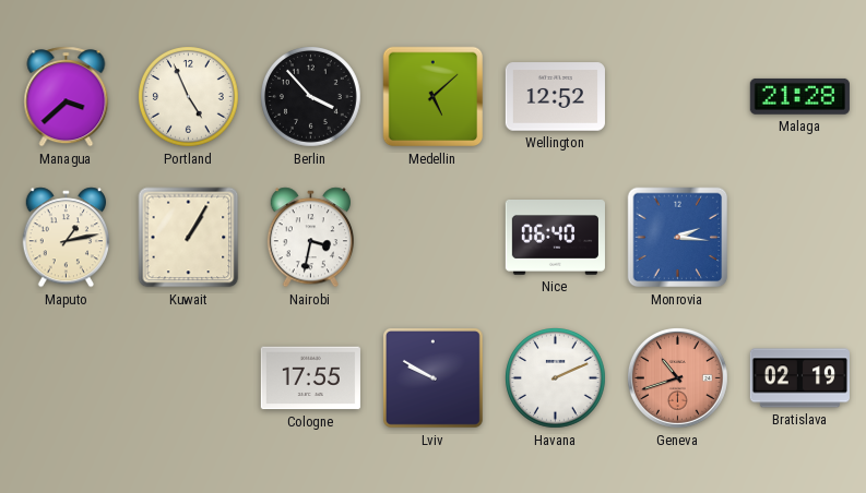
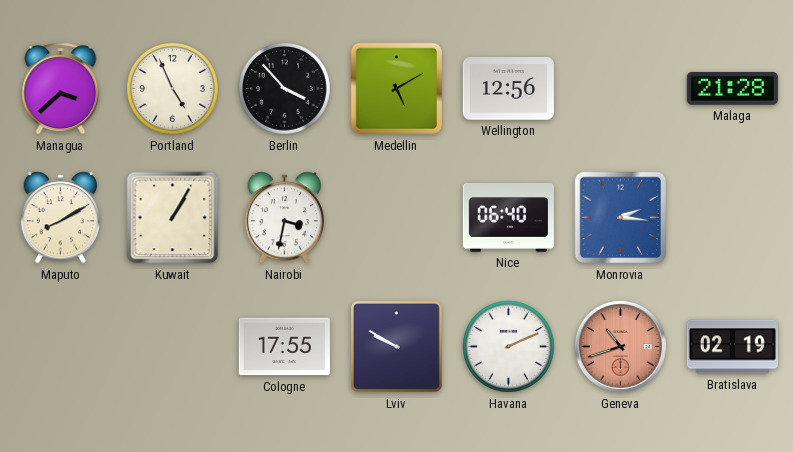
Medellin: 5:08 -> 5:10 (397, 89)
Wellington: 12:52 -> 12:56 (508, 89)
Maputo: 1:13 -> 8:10 (60, 218)
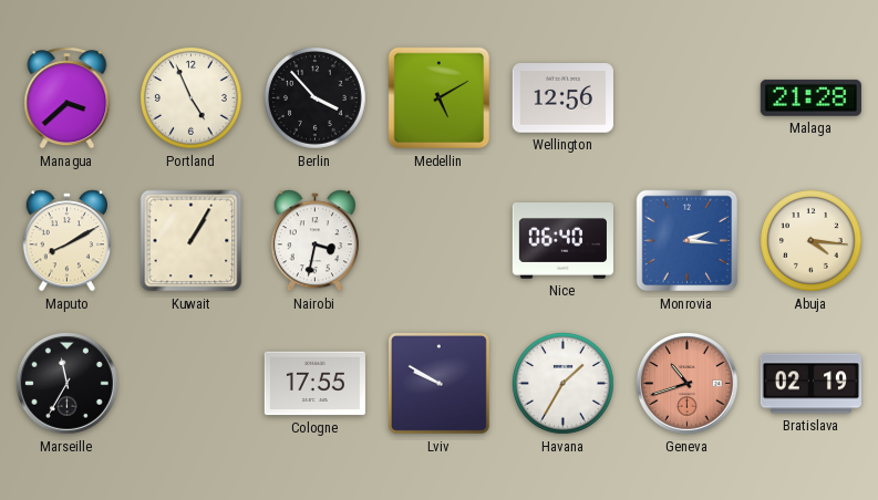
Abuja: none -> 4:16 (812, 241)
Marseille: none -> 11:35 (66, 383)
Havana: 2:11 -> 1:35 (564, 384)
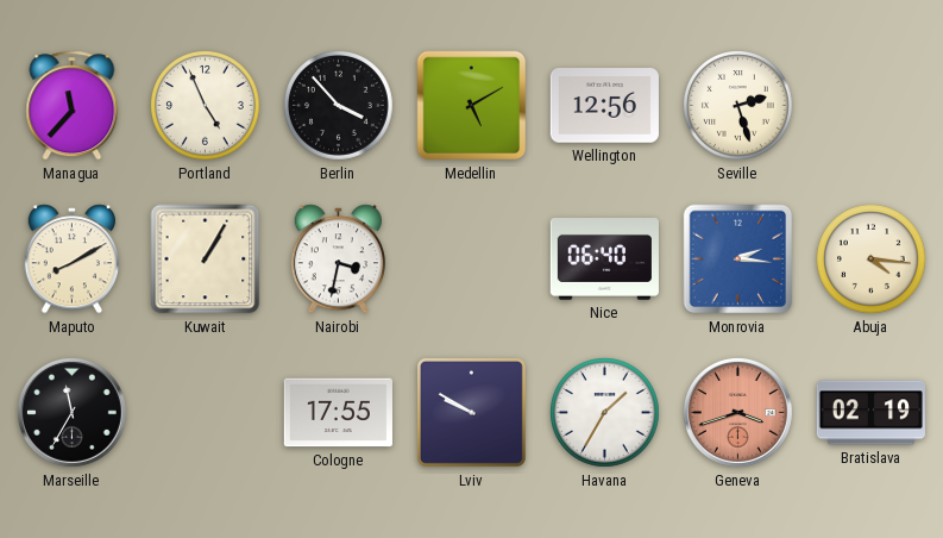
Managua: 3:38 -> 11:37 (73, 106)
Seville: none -> 2:27 (738, 106)
Malaga: 21:28 -> none (810, 97)
Geneva: 10:42 -> 3:42 (737, 412)
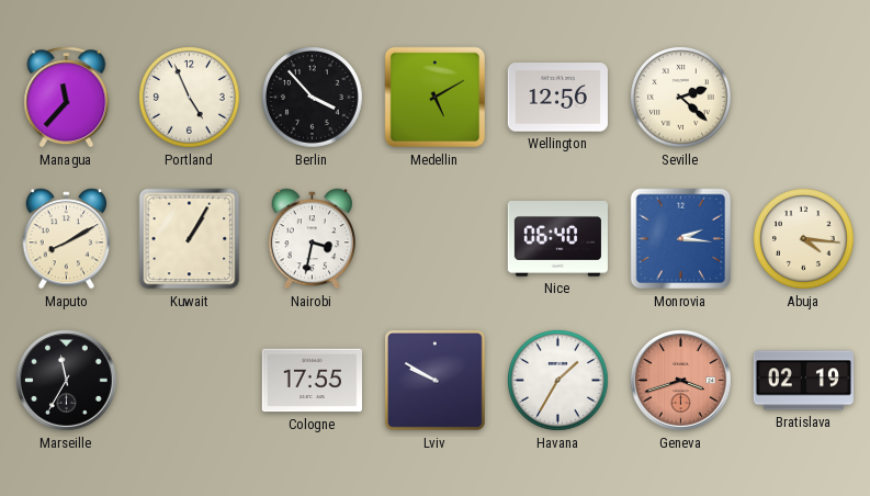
Seville: 2:27 -> 2:22 (681, 98)
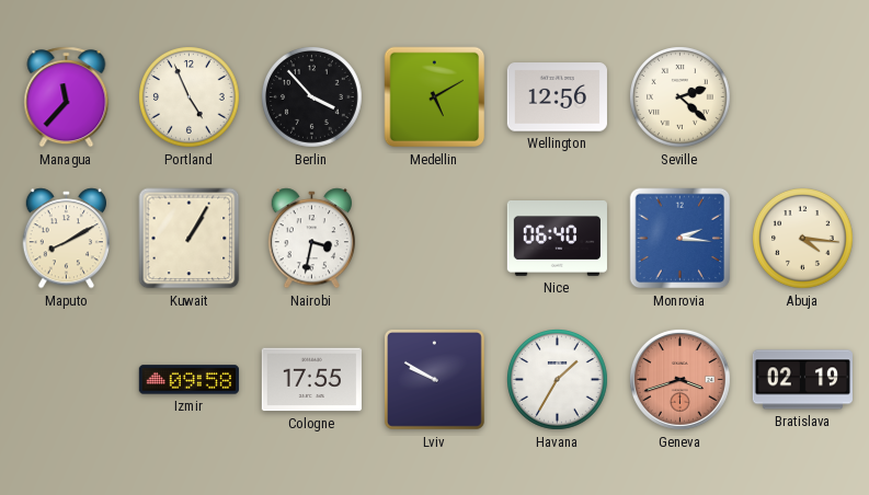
Marseille: 11:35 -> none (66, 380)
Izmir: none -> 09:58 (188, 380)
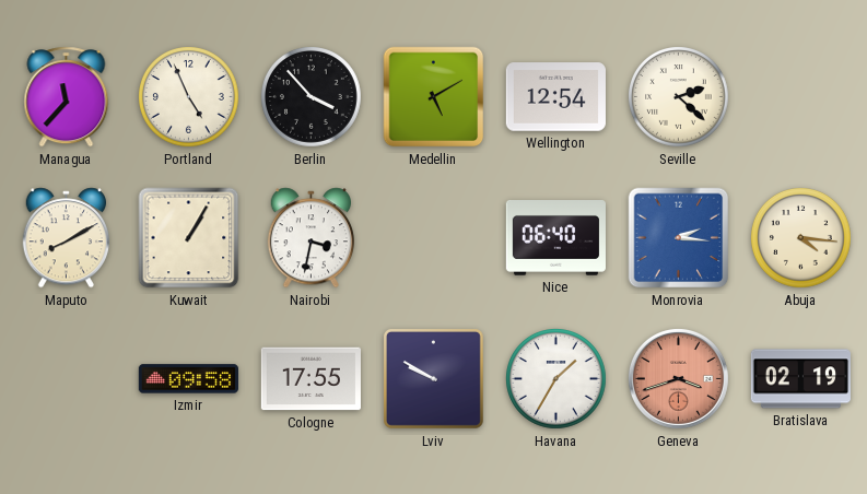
Wellington: 12:56 -> 12:54 (555, 97)
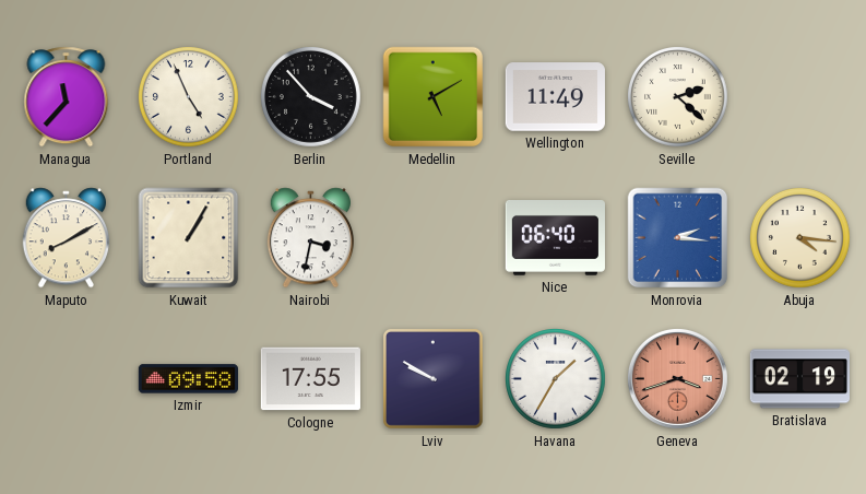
Wellington: 12:54 -> 11:49 (555, 97)
